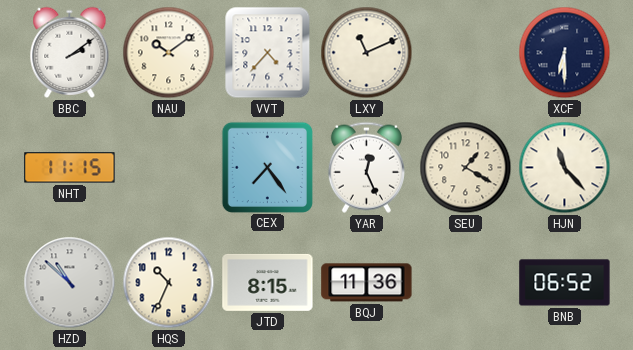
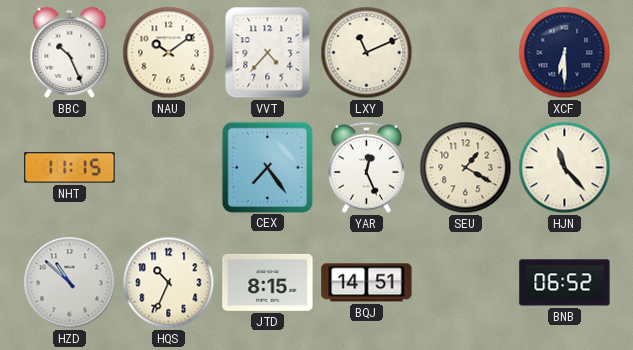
BBC: 2:09 -> 10:26 (70, 52)
BQJ: 11:36 -> 14:51 (367, 283)
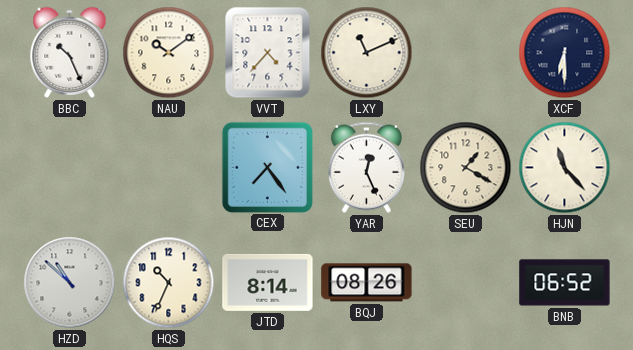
NHT: 11:15 -> none (70, 168)
JTD: 8:15 -> 8:14 (268, 282)
BQJ: 14:51 -> 08:26 (367, 283)
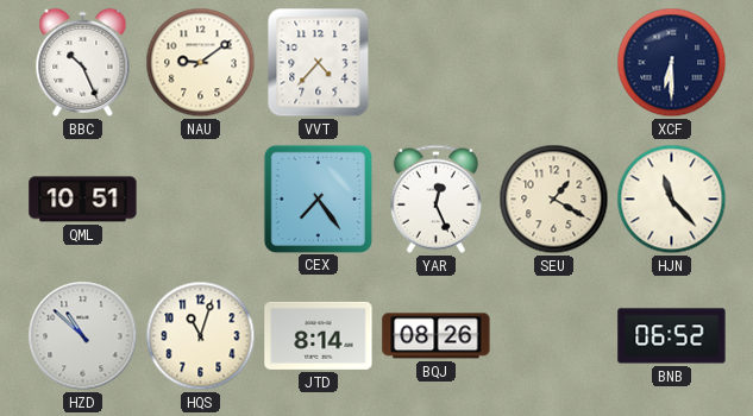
NAU: 10:09 -> 9:09 (201, 63)
LXY: 11:11 -> none (367, 53)
QML: none -> 10:51 (83, 200)
HQS: 10:34 -> 11:03 (201, 336)
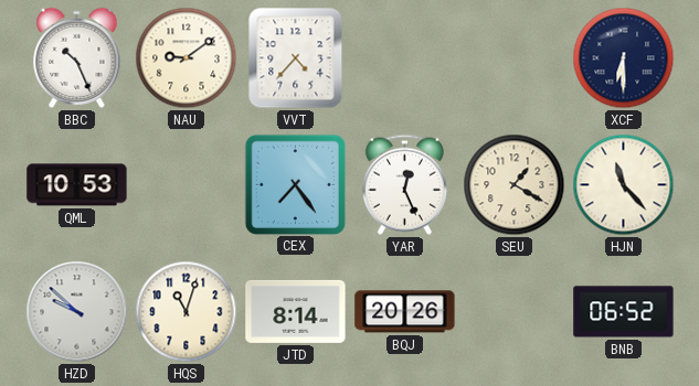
QML: 10:51 -> 10:53 (77, 185)
HZD: 10:52 -> 9:52 (77, 312)
BQJ: 08:26 -> 20:26 (405, 312)
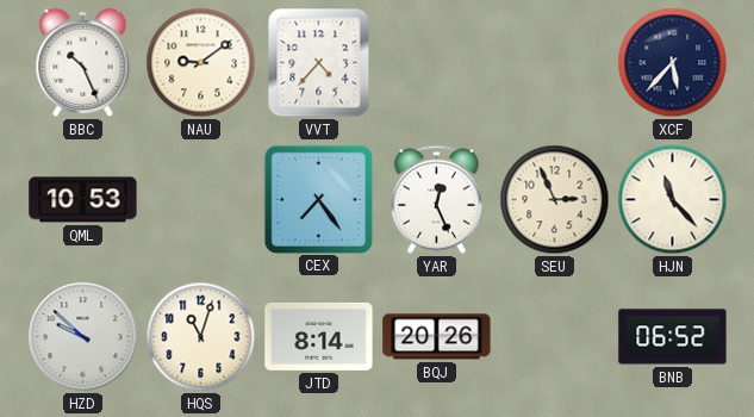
XCF: 6:30 -> 5:37 (673, 63)
SEU: 1:20 -> 2:56 (555, 200)
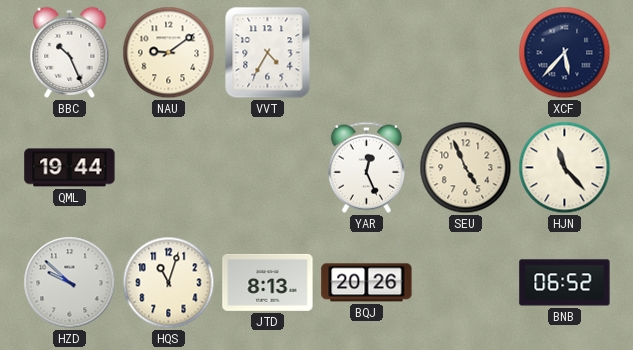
VVT: 4:37 -> 4:35 (268, 53)
QML: 10:53 -> 19:44 (70, 168)
CEX: 7:24 -> none (318, 199)
SEU: 2:56 -> 4:56 (466, 168)
JTD: 8:14 -> 8:13 (268, 282)
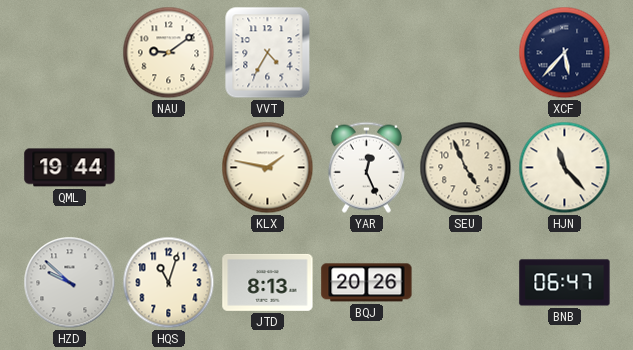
BBC: 10:26 -> none (70, 52)
KLX: none -> 1:47 (268, 168)
BNB: 06:52 -> 06:47 (565, 283)
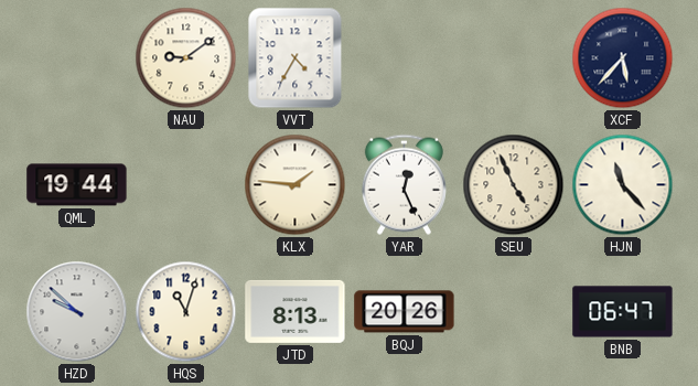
KLX: 1:47 -> 1:46 (296, 185)
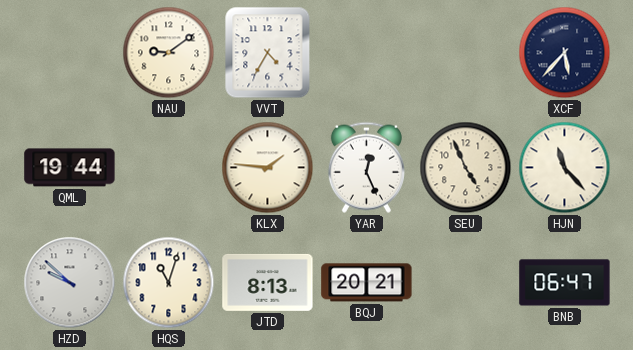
BQJ: 20:26 -> 20:21 (367, 283)
